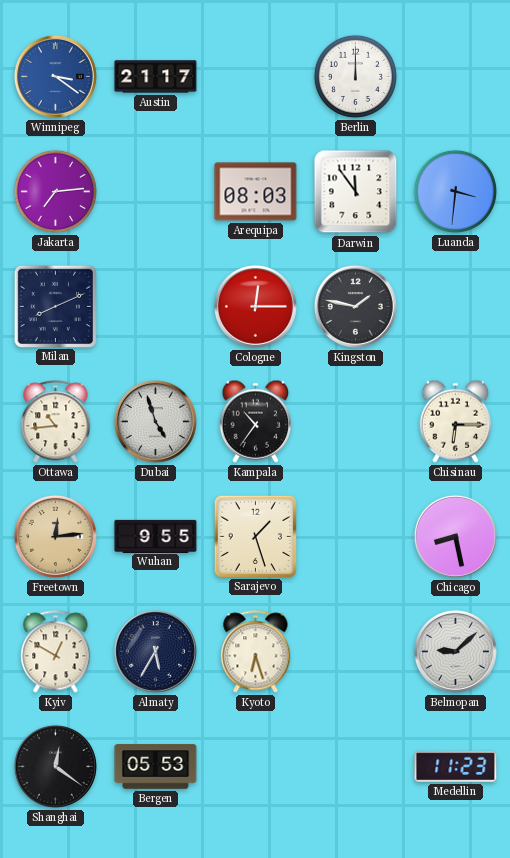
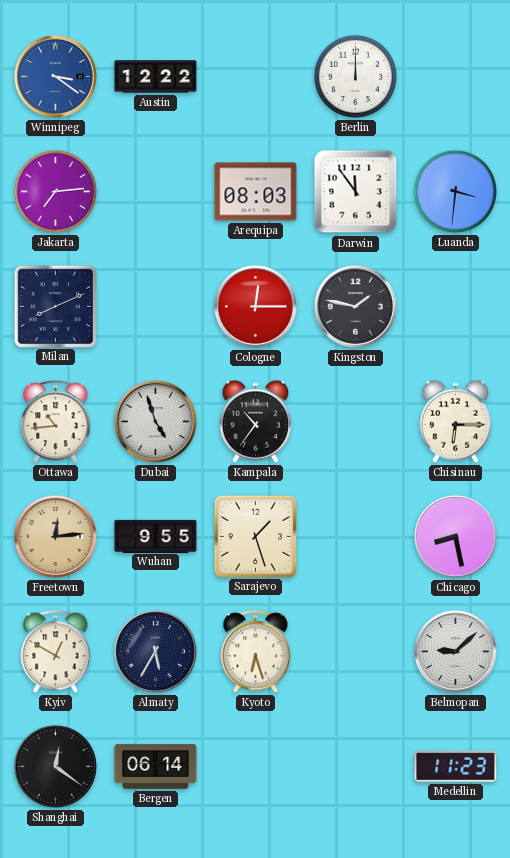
Austin: 21:17 -> 12:22 (156, 77)
Bergen: 05:53 -> 06:14 (156, 767)
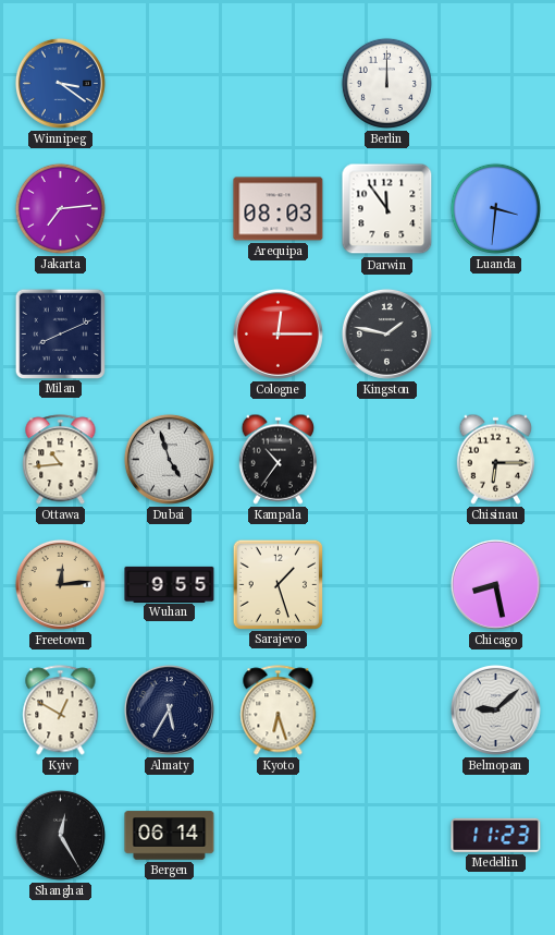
Austin: 12:22 -> none (156, 77)
Shanghai: 12:21 -> 12:25 (60, 835)
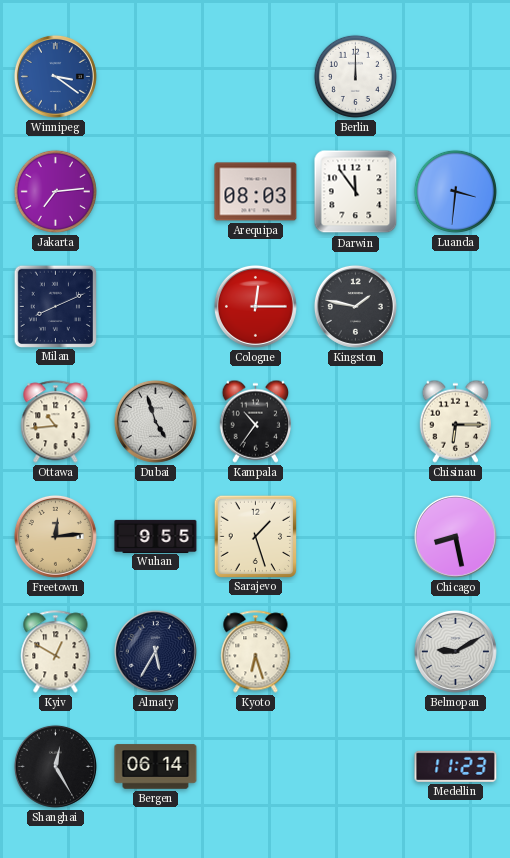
Belmopan: 9:08 -> 9:10 (455, 651)
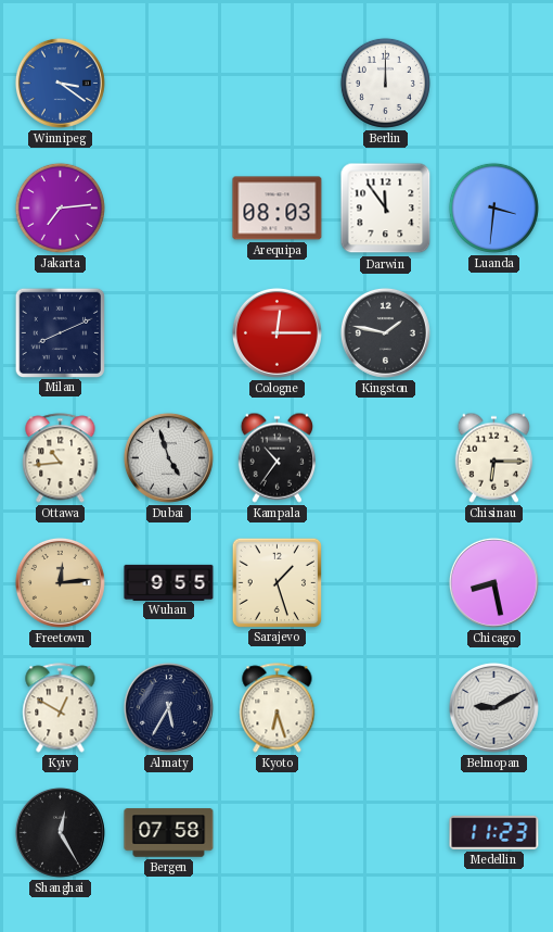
Bergen: 06:14 -> 07:58 (169, 833)
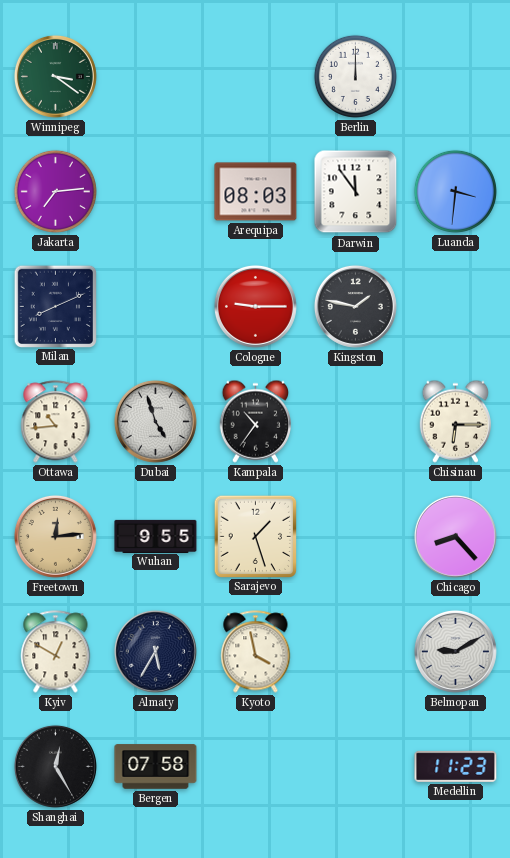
Winnipeg dial: blue -> green (55, 76)
Cologne: 12:15 -> 9:15 (255, 306)
Chicago: 8:28 -> 8:23 (455, 536)
Kyoto: 6:27 -> 3:58 (256, 652)
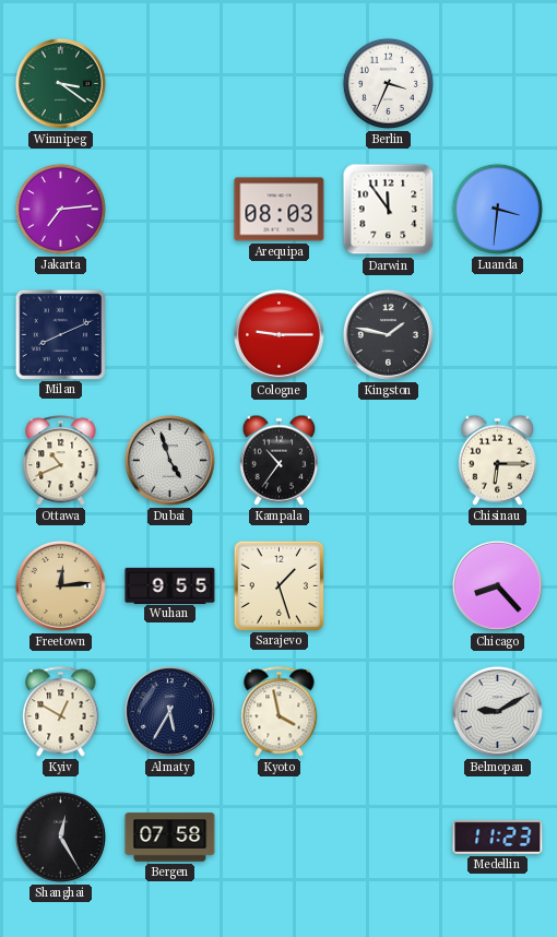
Berlin: 12:00 -> 3:34 (388, 83)
Ottawa: 10:44 -> 10:41 (61, 461)
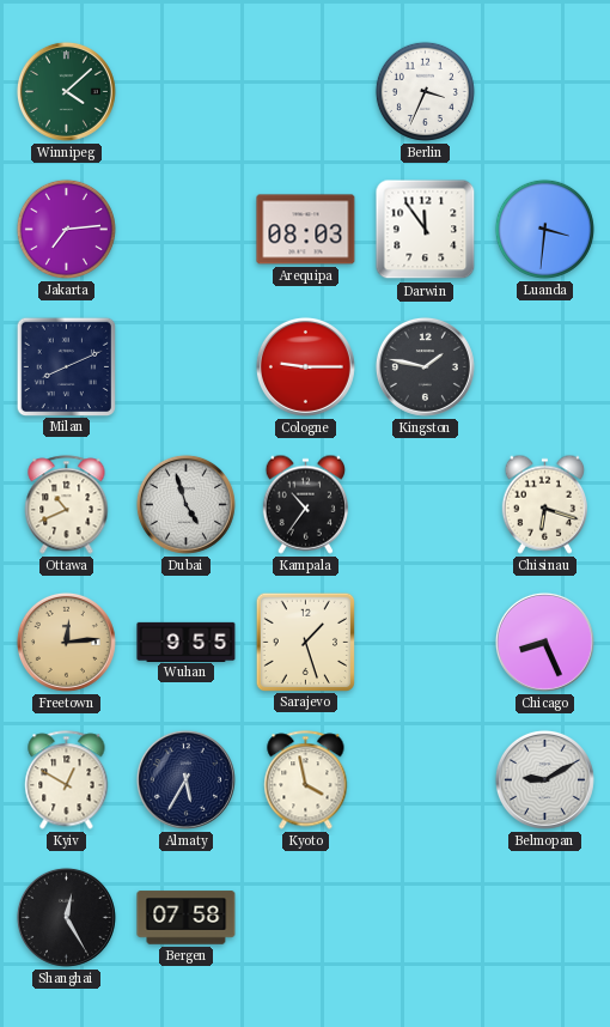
Winnipeg: 3:21 -> 4:08 (66, 91)
Chisinau: 6:15 -> 6:18 (544, 504)
Chicago: 8:23 -> 8:26 (544, 642)
Medellin: 11:23 -> none (498, 837)
